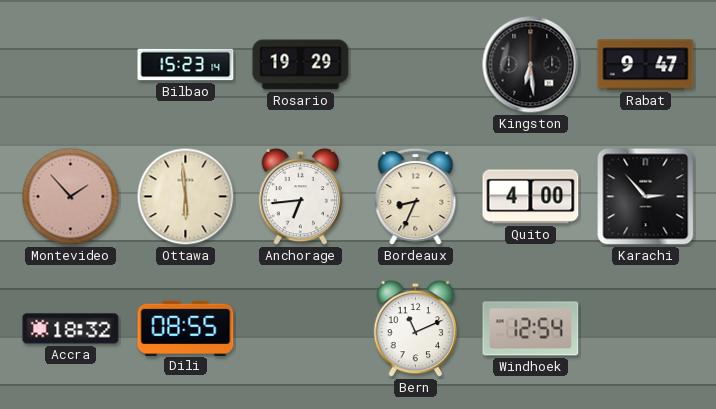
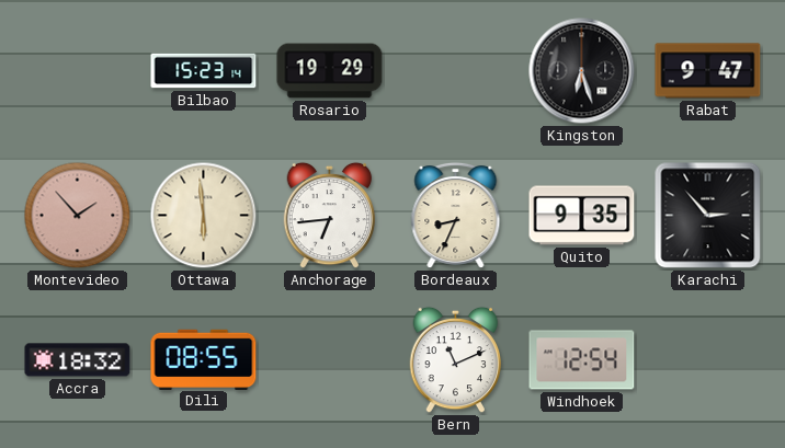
Kingston: 6:29 -> 6:27 (582, 71)
Quito: 4:00 -> 9:35 (582, 216)
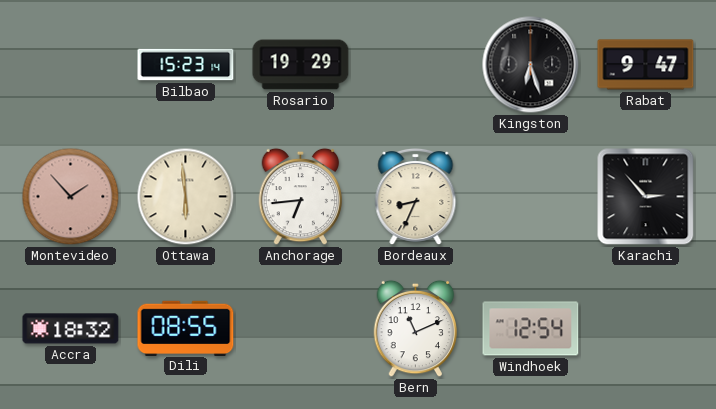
Quito: 9:35 -> none (582, 216)
